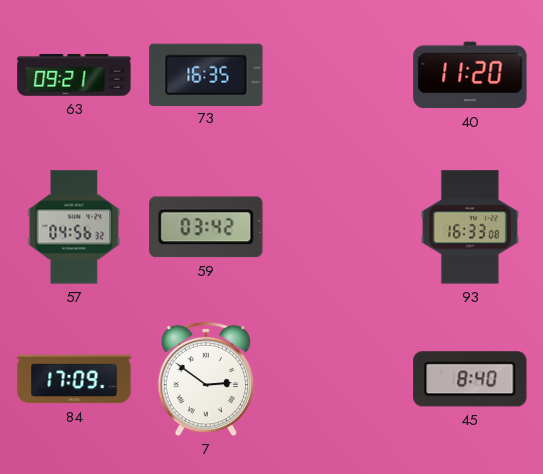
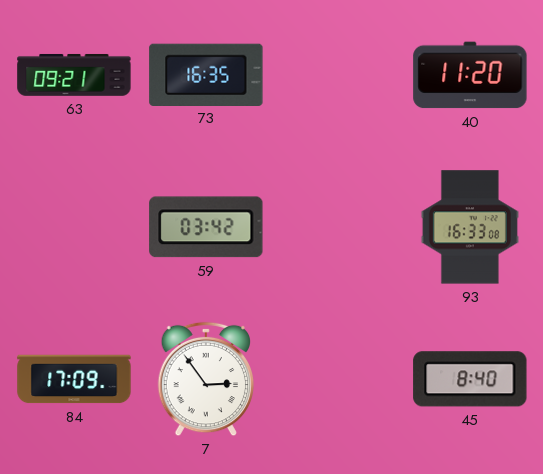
57: 04:56 -> none (74, 227)
7: 2:51 -> 2:54 (205, 379)
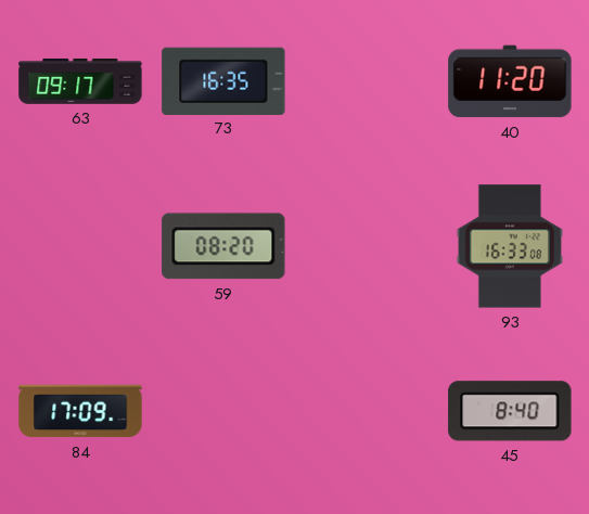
63: 09:21 -> 09:17 (80, 81)
59: 03:42 -> 08:20 (223, 246)
7: 2:54 -> none (205, 379)
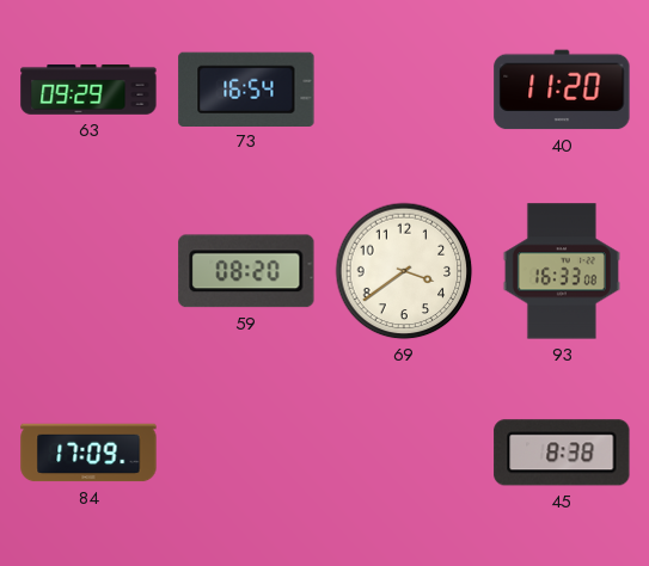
63: 09:17 -> 09:29 (88, 90)
73: 16:35 -> 16:54 (246, 88)
69: none -> 3:39 (404, 271)
45: 8:40 -> 8:38 (562, 453)
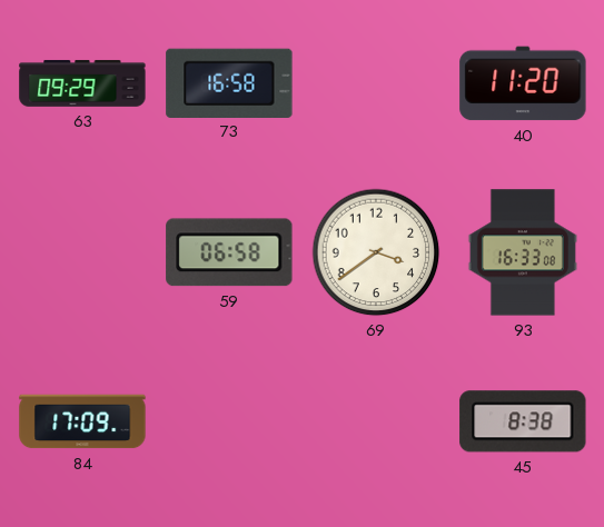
73: 16:54 -> 16:58 (229, 82)
59: 08:20 -> 06:58 (229, 252)
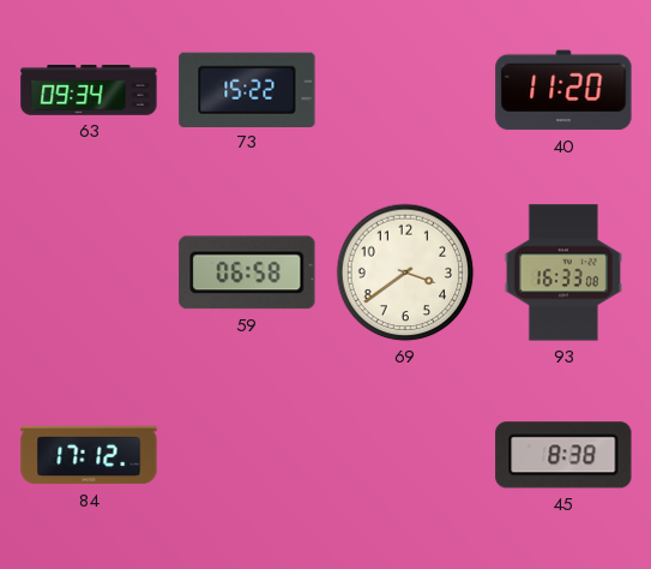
63: 09:29 -> 09:34 (89, 90)
73: 16:58 -> 15:22 (247, 89)
84: 17:09 -> 17:12 (89, 455)
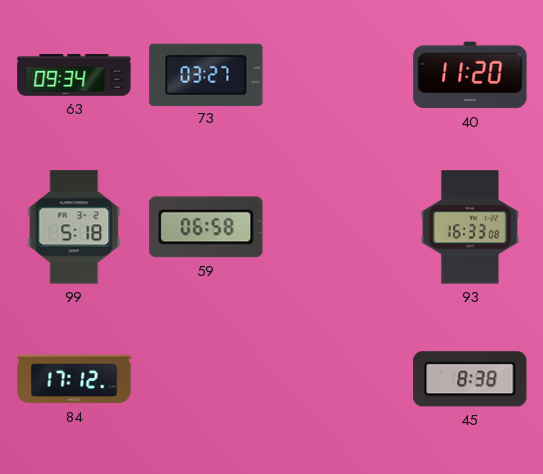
73: 15:22 -> 03:27 (206, 74)
99: none -> 5:18 (74, 227)
69: 3:39 -> none (405, 272)
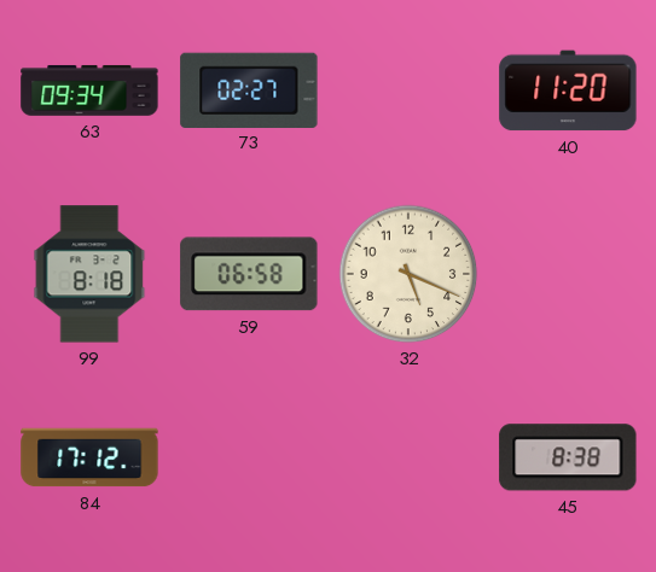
73: 03:27 -> 02:27 (249, 89)
99: 5:18 -> 8:18 (89, 274)
32: none -> 5:19 (408, 274)
93: 16:33 -> none (470, 227)
